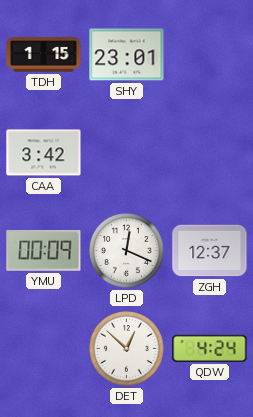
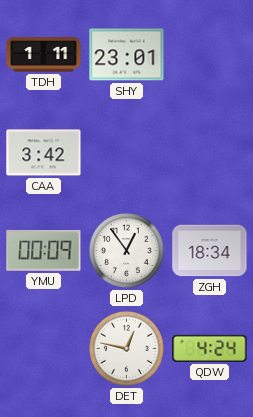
TDH: 1:15 -> 1:11 (44, 55)
LPD: 12:19 -> 12:54 (126, 250)
ZGH: 12:37 -> 18:34 (210, 251)
DET: 12:52 -> 12:47 (126, 348)
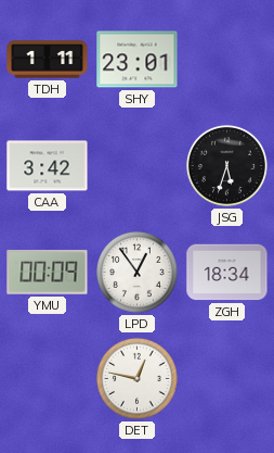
JSG: none -> 5:33 (226, 165)
QDW: 4:24 -> none (210, 348)
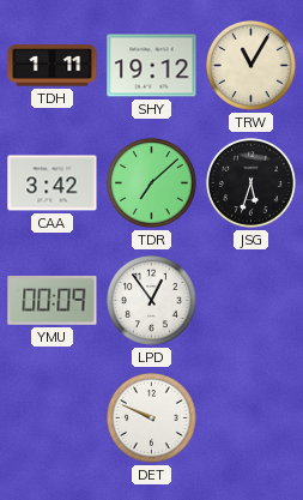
SHY: 23:01 -> 19:12 (152, 66)
TRW: none -> 11:05 (250, 65)
TDR: none -> 7:08 (151, 182)
ZGH: 18:34 -> none (227, 273)
DET: 12:47 -> 9:49 (151, 417)
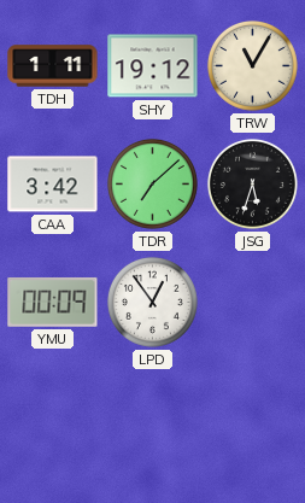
DET: 9:49 -> none (151, 417)
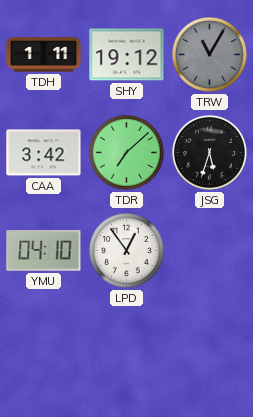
TRW dial: cream -> grey (209, 54)
YMU: 00:09 -> 04:10 (44, 250)
